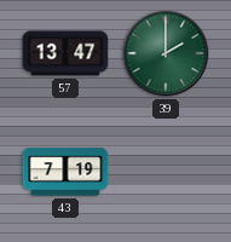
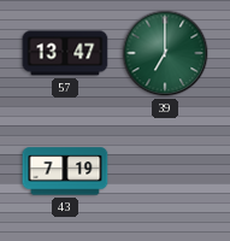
39: 2:00 -> 7:00 (165, 53)
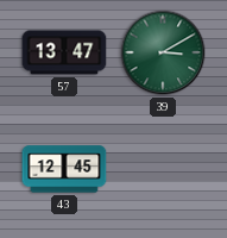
39: 7:00 -> 3:10 (163, 52)
43: 7:19 -> 12:45 (64, 169)
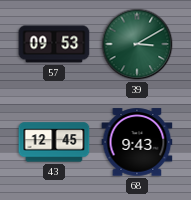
57: 13:47 -> 09:53 (54, 44)
68: none -> 9:43 (137, 142)
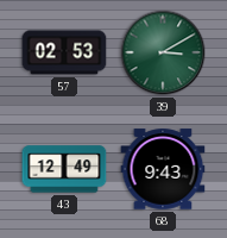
57: 09:53 -> 02:53 (64, 52)
43: 12:45 -> 12:49 (64, 169)
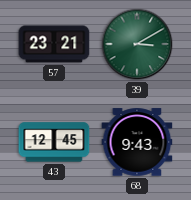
57: 02:53 -> 23:21 (54, 44)
43: 12:49 -> 12:45 (54, 142)
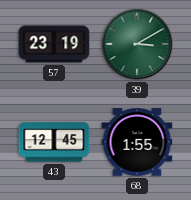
57: 23:21 -> 23:19 (54, 44)
68: 9:43 -> 1:55 (137, 142)
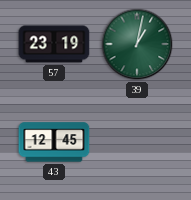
39: 3:10 -> 1:02 (137, 44)
68: 1:55 -> none (137, 142)
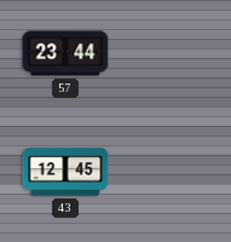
57: 23:19 -> 23:44 (65, 53)
39: 1:02 -> none (137, 44)
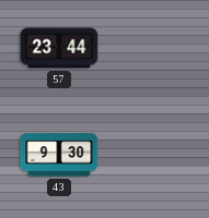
43: 12:45 -> 9:30 (59, 155)
